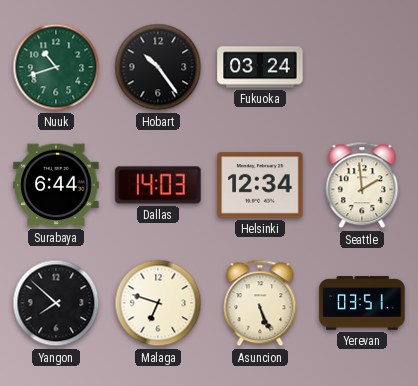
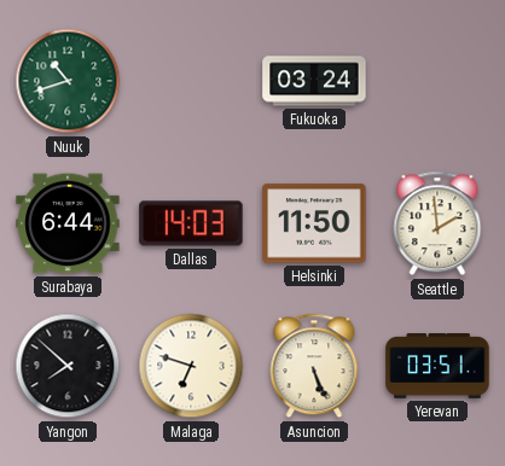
Hobart: 10:24 -> none (158, 67)
Helsinki: 12:34 -> 11:50 (314, 223)
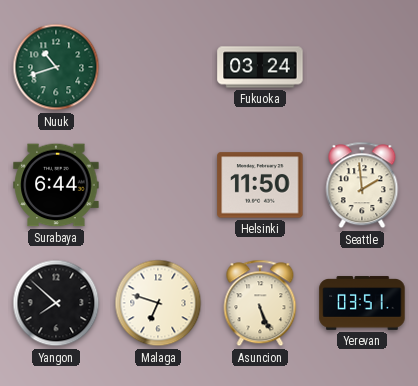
Dallas: 14:03 -> none (191, 223)
